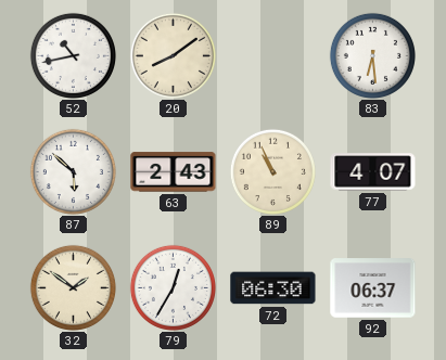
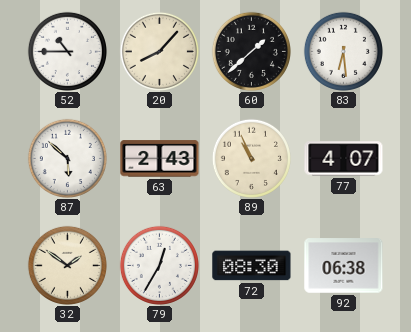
52: 10:43 -> 10:45 (67, 51)
20: 8:09 -> 8:07 (159, 51)
60: none -> 1:38 (251, 51)
72: 06:30 -> 08:30 (252, 266)
92: 06:37 -> 06:38 (344, 266)
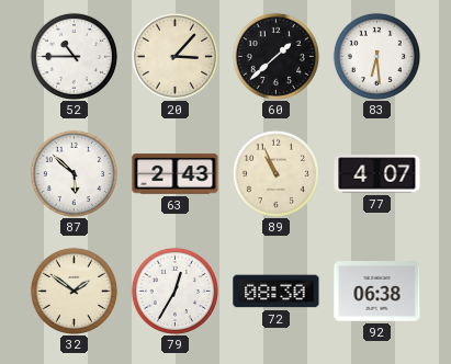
20: 8:07 -> 3:07 (174, 56)
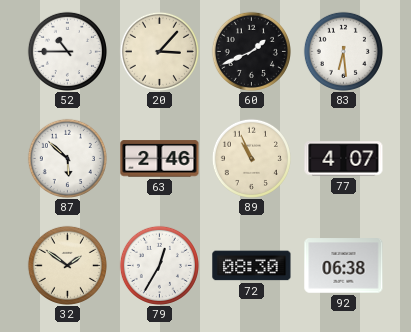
60: 1:38 -> 1:41 (251, 51)
63: 2:43 -> 2:46 (160, 159)
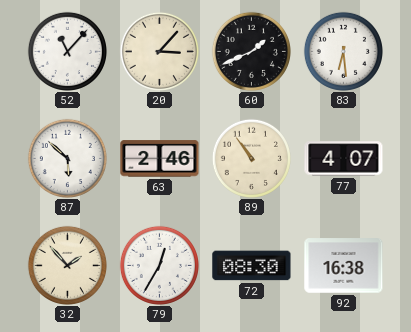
52: 10:45 -> 11:07 (67, 51)
89: 10:56 -> 10:54 (251, 158)
32: 1:51 -> 1:53 (67, 265)
92: 06:38 -> 16:38 (344, 266)
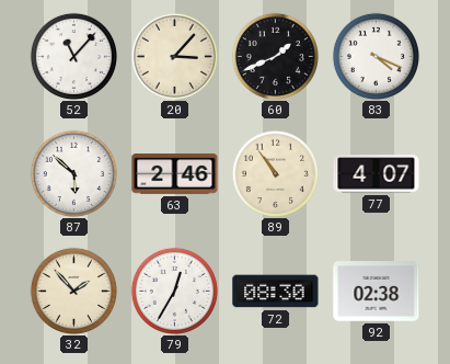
83: 6:29 -> 4:19 (376, 56)
92: 16:38 -> 02:38 (377, 292)
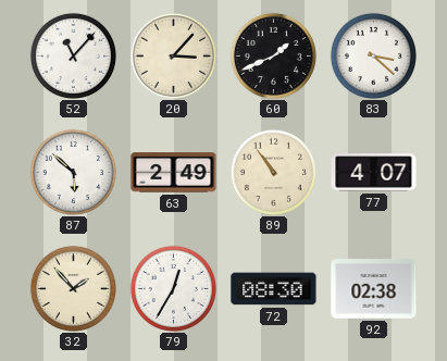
83: 4:19 -> 3:22 (373, 55)
63: 2:46 -> 2:49 (174, 173)
